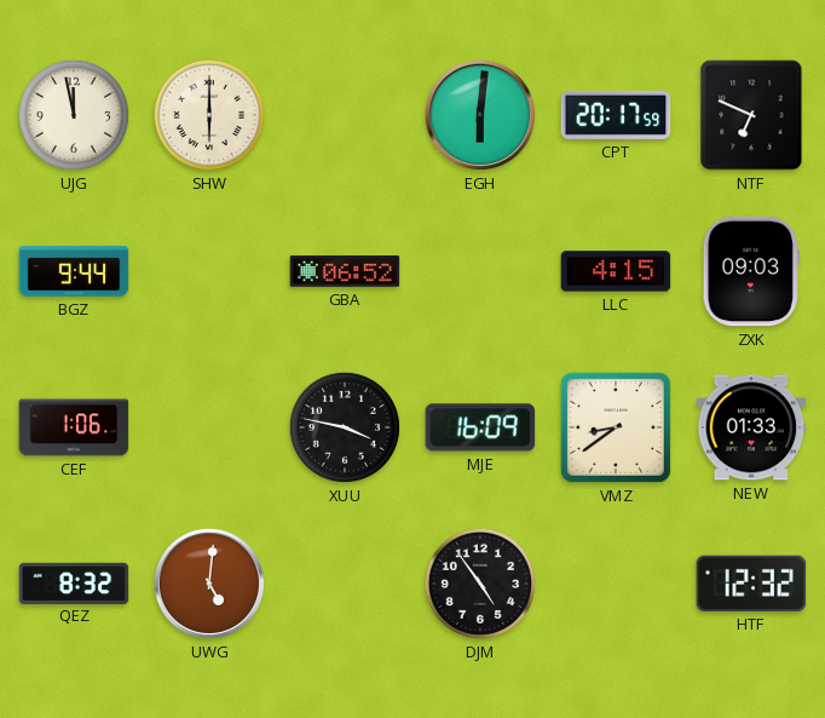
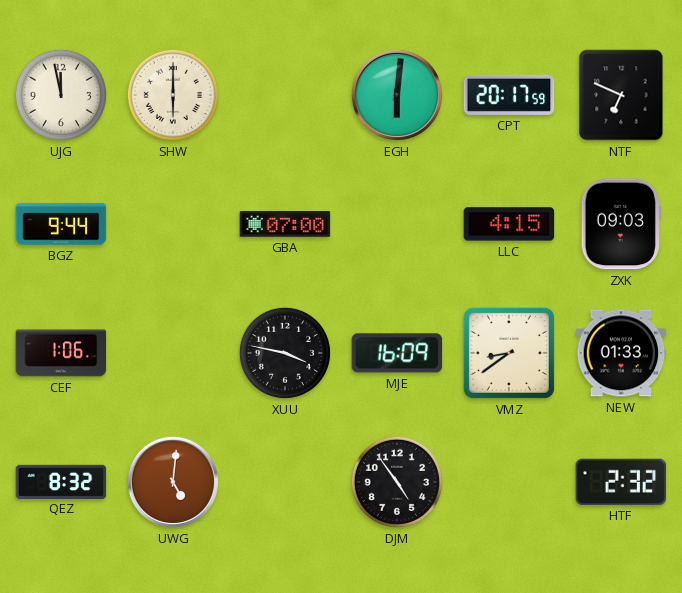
GBA: 06:52 -> 07:00 (285, 224)
HTF: 12:32 -> 2:32 (621, 482)
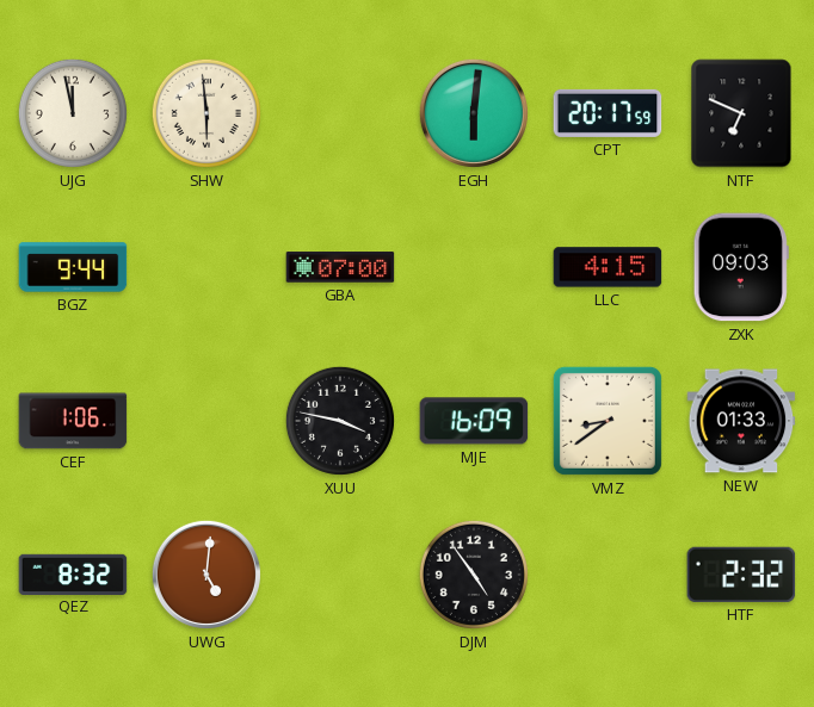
SHW: 6:00 -> 5:59 (206, 113)
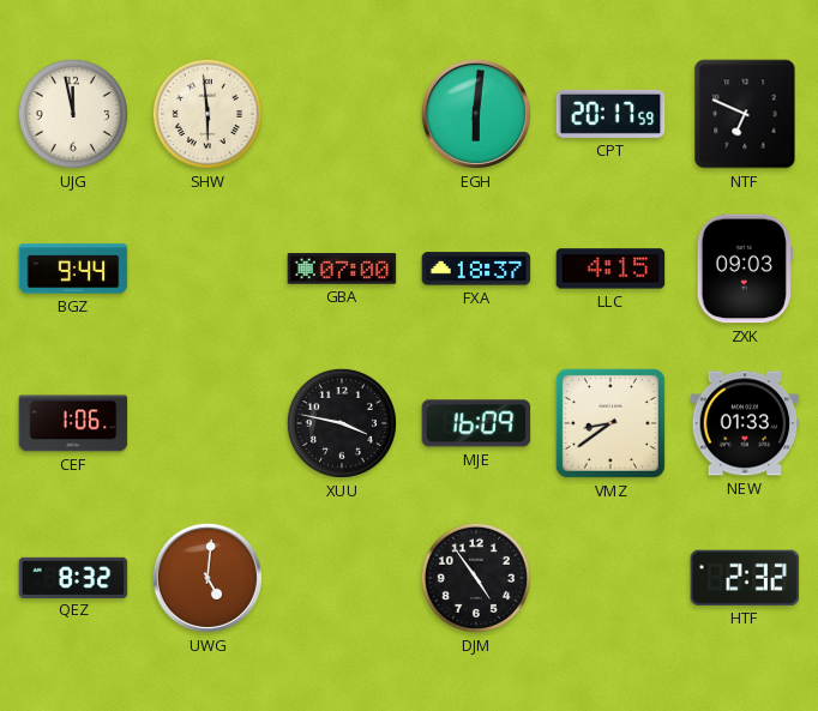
FXA: none -> 18:37 (476, 269)
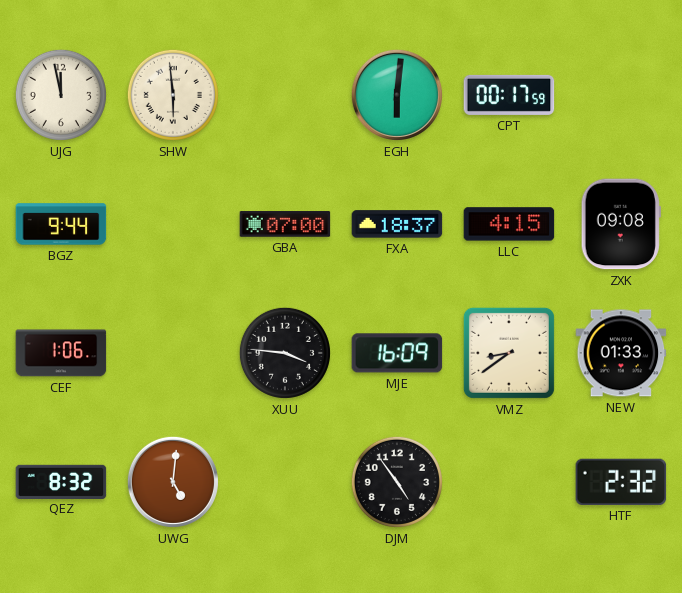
CPT: 20:17 -> 00:17 (509, 95)
NTF: 6:49 -> none (745, 114)
ZXK: 09:03 -> 09:08 (621, 224)
XUU: 3:47 -> 3:46 (285, 353)
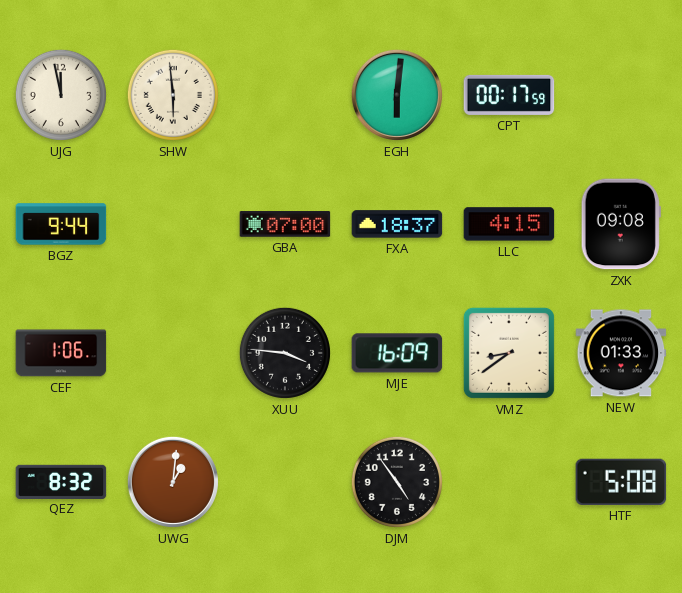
UWG: 5:01 -> 1:01 (173, 482)
HTF: 2:32 -> 5:08 (621, 482)
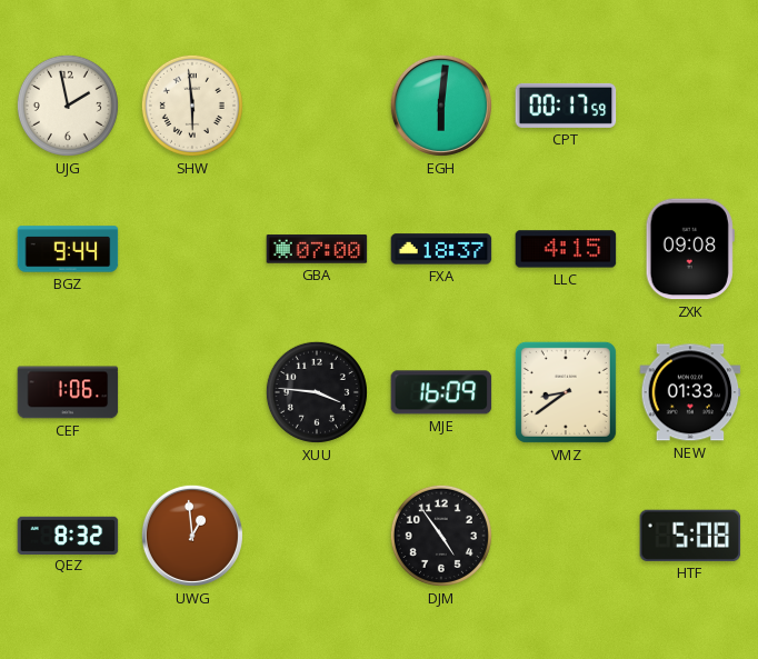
UJG: 11:58 -> 1:58 (68, 106)
UWG: 1:01 -> 12:59 (192, 536)
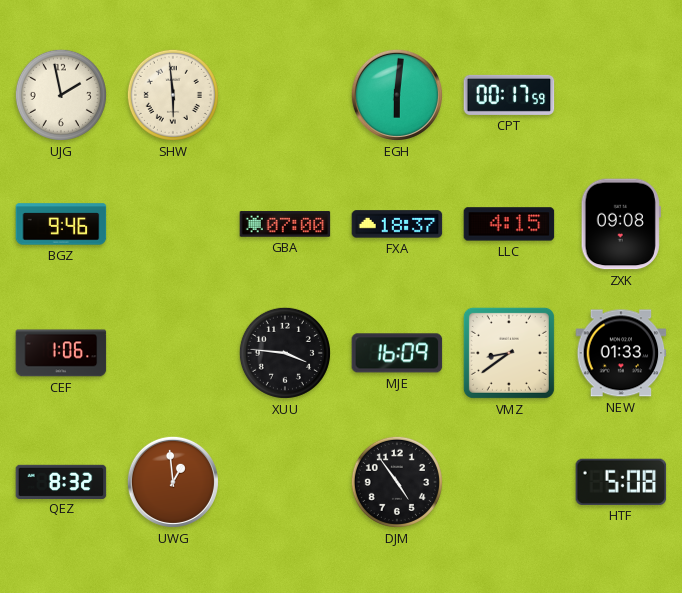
BGZ: 9:44 -> 9:46 (61, 224)
